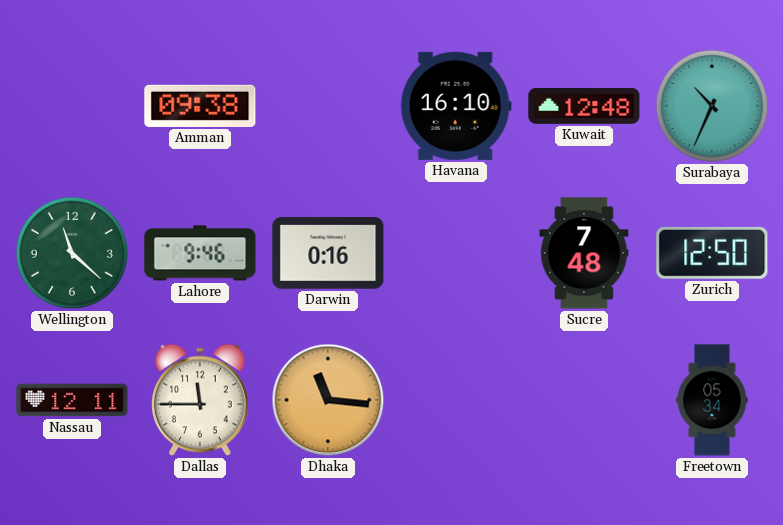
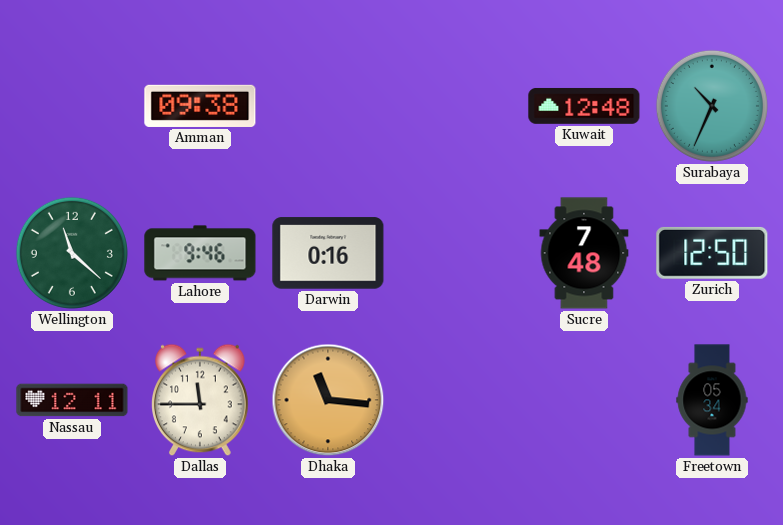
Havana: 16:10 -> none (456, 106)
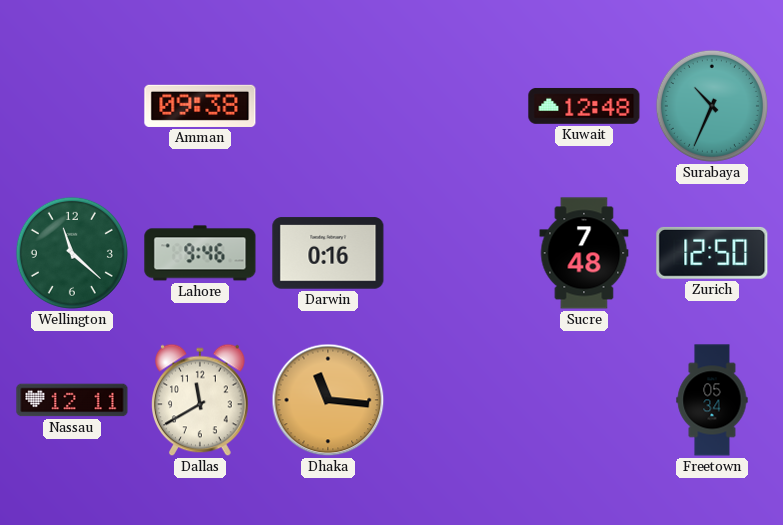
Dallas: 11:45 -> 11:40 (201, 400)
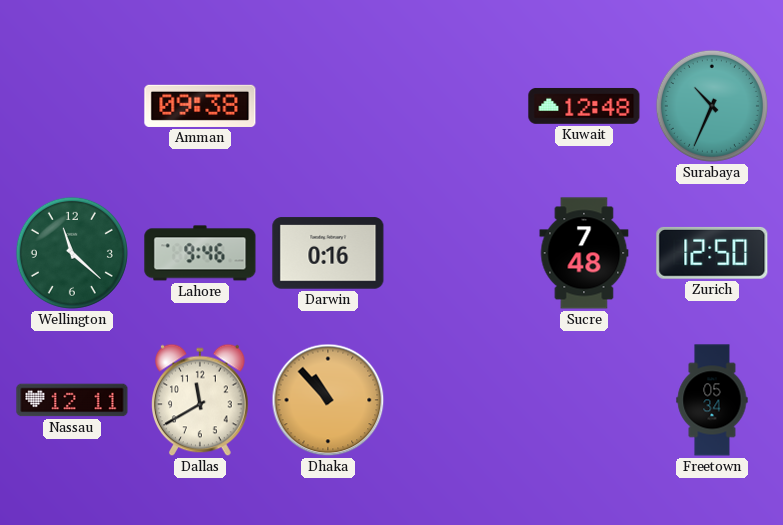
Dhaka: 11:16 -> 10:53 (328, 400)
